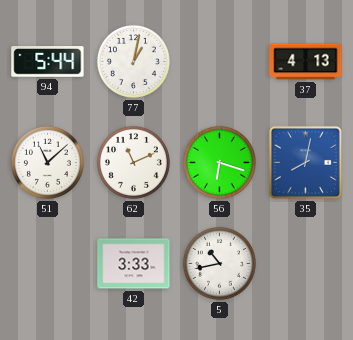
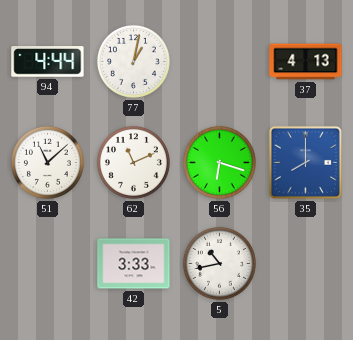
94: 5:44 -> 4:44 (48, 62)
35: 8:02 -> 8:00 (305, 162)
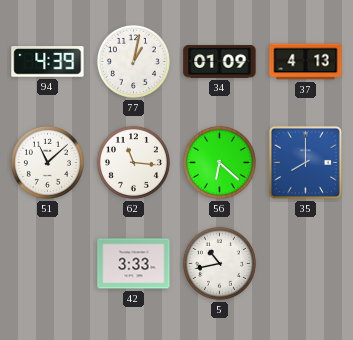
94: 4:44 -> 4:39 (48, 62)
34: none -> 01:09 (220, 62)
62: 11:11 -> 11:16 (133, 162)
56: 6:18 -> 6:22 (219, 162)
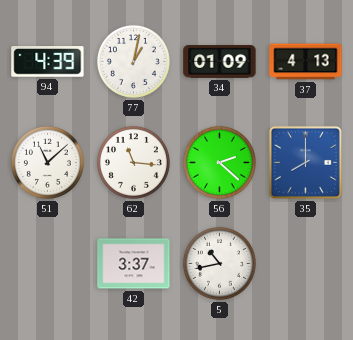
56: 6:22 -> 2:22 (219, 162)
42: 3:33 -> 3:37 (134, 264)
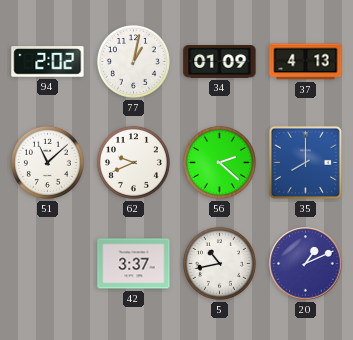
94: 4:39 -> 2:02 (48, 62)
62: 11:16 -> 9:41 (133, 162)
20: none -> 1:11 (306, 264)
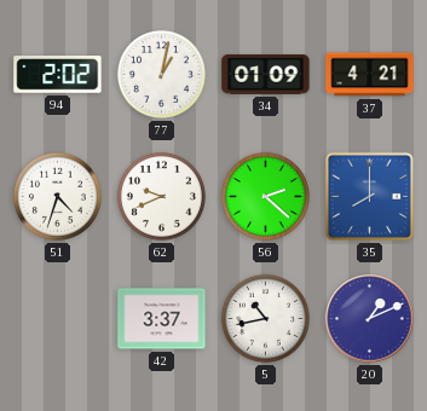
37: 4:13 -> 4:21 (370, 75)
51: 11:08 -> 4:33 (57, 196)
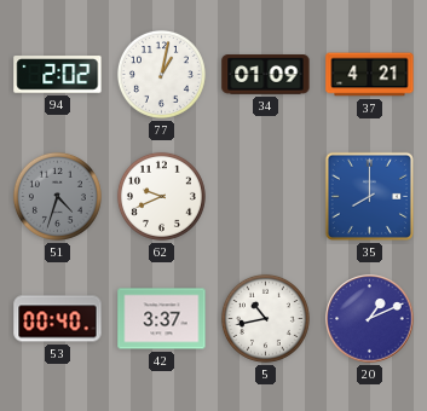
51 dial: white -> grey (57, 196)
56: 2:22 -> none (265, 196)
53: none -> 00:40 (58, 319)
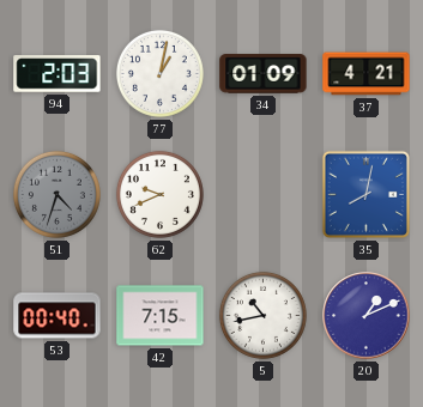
94: 2:02 -> 2:03 (58, 74)
35: 8:00 -> 8:02 (365, 194)
42: 3:37 -> 7:15 (161, 316)
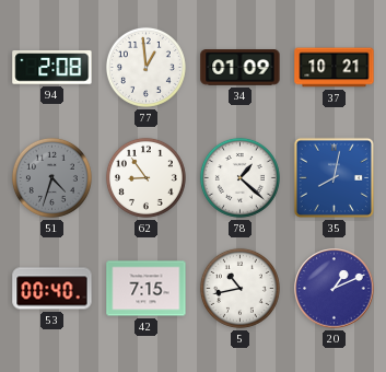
94: 2:03 -> 2:08 (52, 68)
77: 1:02 -> 12:59 (145, 67)
37: 4:21 -> 10:21 (335, 68)
62: 9:41 -> 8:54 (145, 177)
78: none -> 1:22 (239, 177)
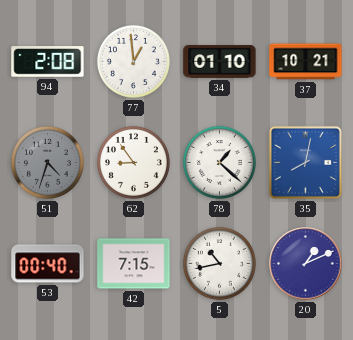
34: 01:09 -> 01:10 (220, 62)
